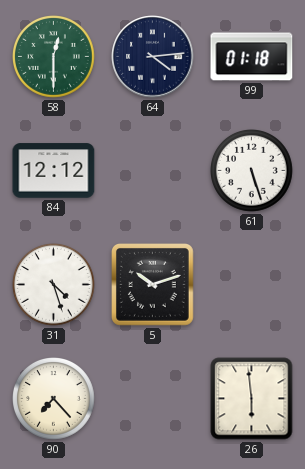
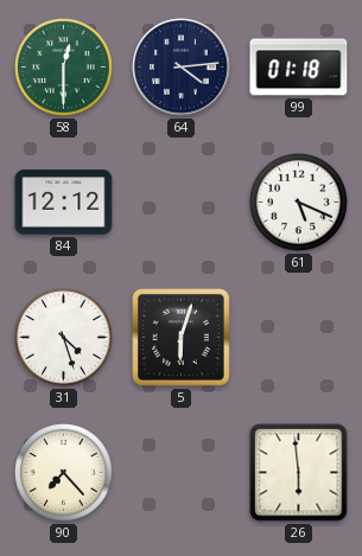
61: 5:27 -> 5:19 (299, 203)
5: 10:12 -> 6:03 (182, 338)
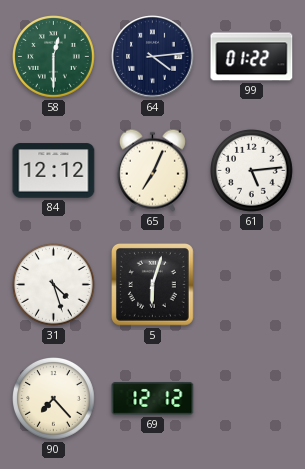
99: 01:18 -> 01:22 (252, 57)
65: none -> 7:04 (152, 170)
61: 5:19 -> 5:14 (252, 171)
69: none -> 12:12 (153, 399)
26: 5:59 -> none (299, 473)
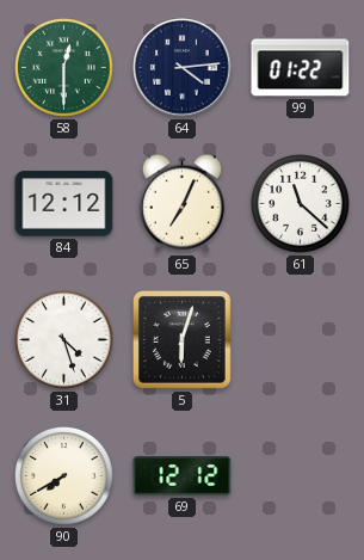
61: 5:14 -> 11:22 (301, 204)
90: 7:23 -> 7:40 (64, 476)
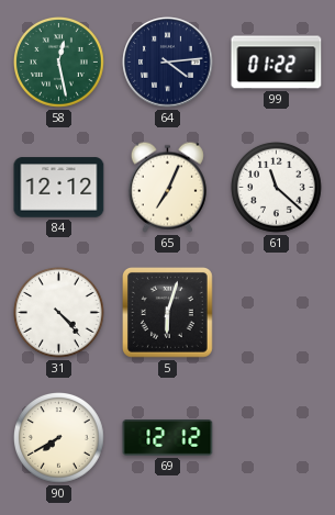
58: 12:30 -> 12:28 (59, 63)
31: 4:27 -> 4:23 (59, 313)
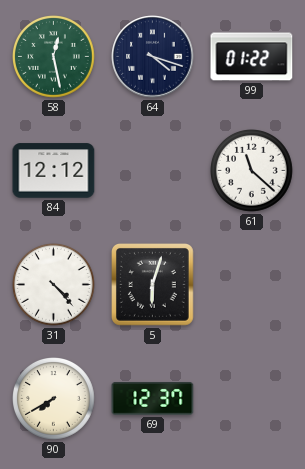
64: 4:14 -> 4:18 (153, 57)
65: 7:04 -> none (167, 187)
69: 12:12 -> 12:37 (153, 399)
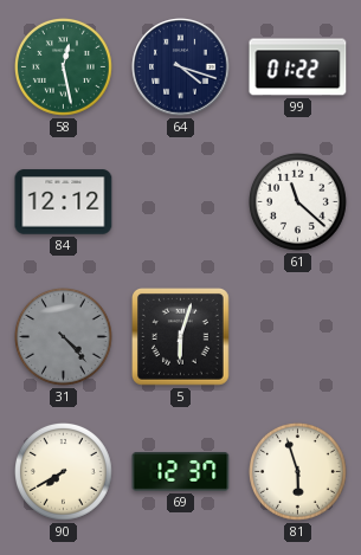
31 dial: white -> grey (64, 337)
81: none -> 5:57 (298, 472)
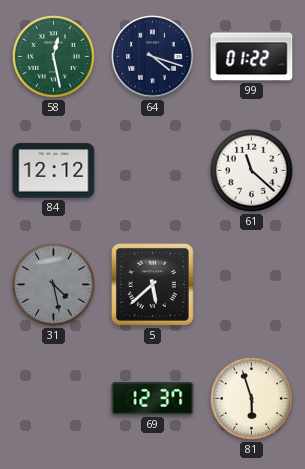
31: 4:23 -> 4:28 (54, 285)
5: 6:03 -> 5:38 (153, 285)
90: 7:40 -> none (64, 472)
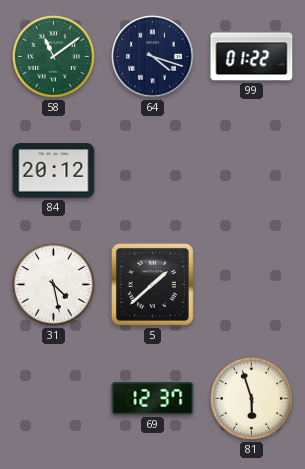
58: 12:28 -> 11:09 (54, 57)
84: 12:12 -> 20:12 (54, 171)
61: 11:22 -> none (252, 171)
31 dial: grey -> white (54, 285)
5: 5:38 -> 1:38 (153, 285)
